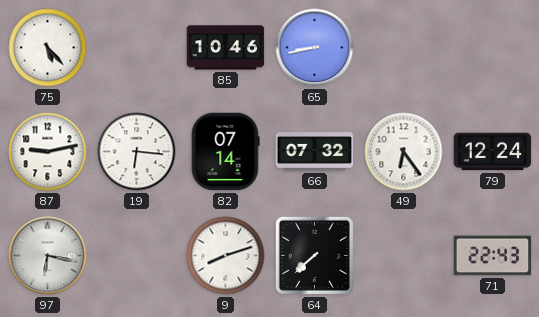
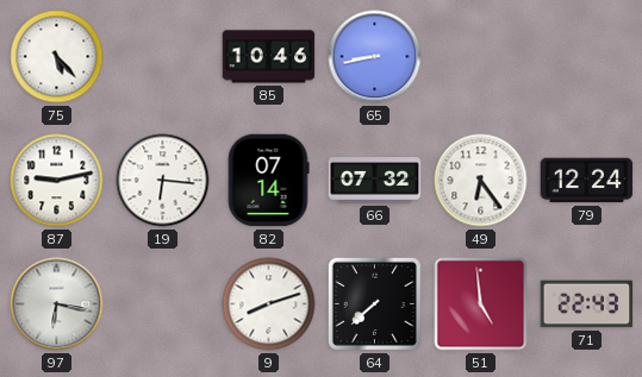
51: none -> 4:59 (481, 304)
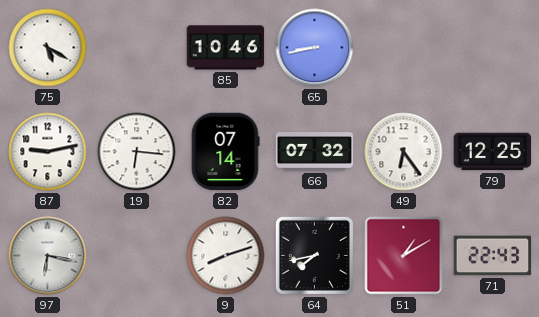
75: 5:23 -> 5:20 (48, 48)
79: 12:24 -> 12:25 (493, 152)
64: 7:38 -> 7:43 (314, 255)
51: 4:59 -> 1:10 (404, 256)
